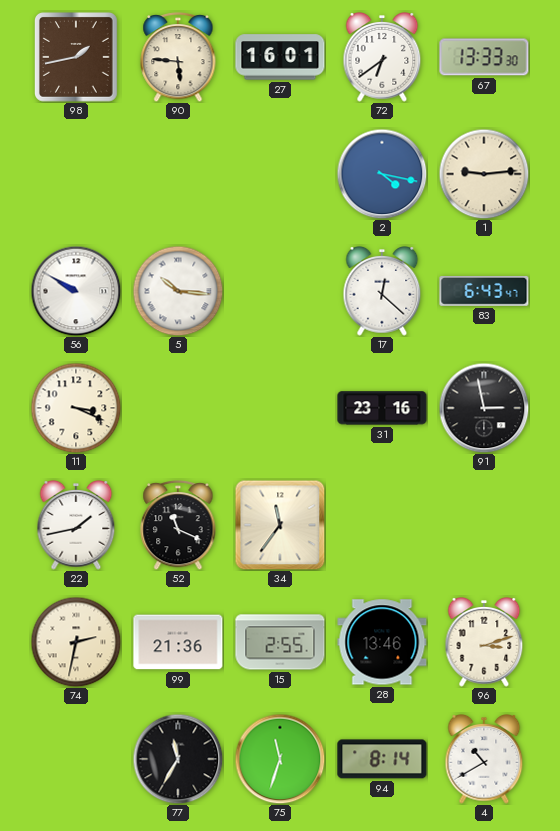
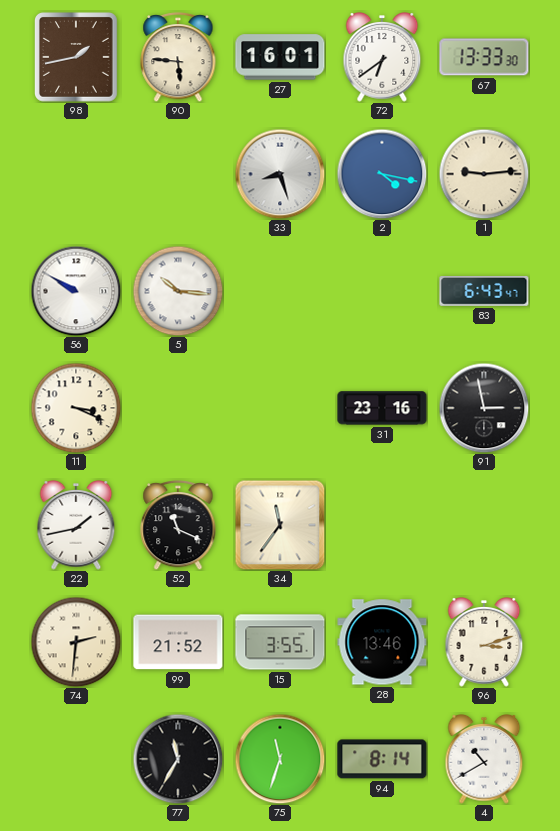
33: none -> 8:27 (280, 174)
17: 12:22 -> none (382, 292)
74: 2:32 -> 2:31 (76, 642)
99: 21:36 -> 21:52 (178, 642)
15: 2:55 -> 3:55 (280, 642)
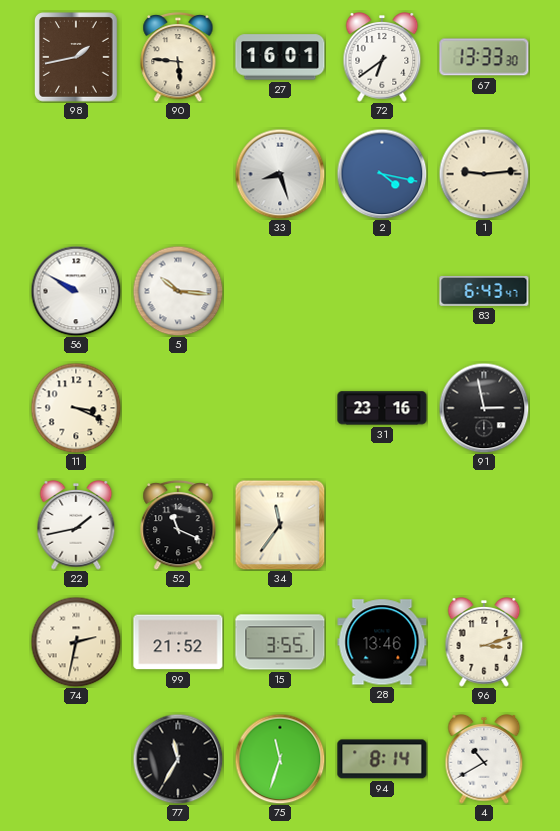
74: 2:31 -> 2:32 (76, 642)
